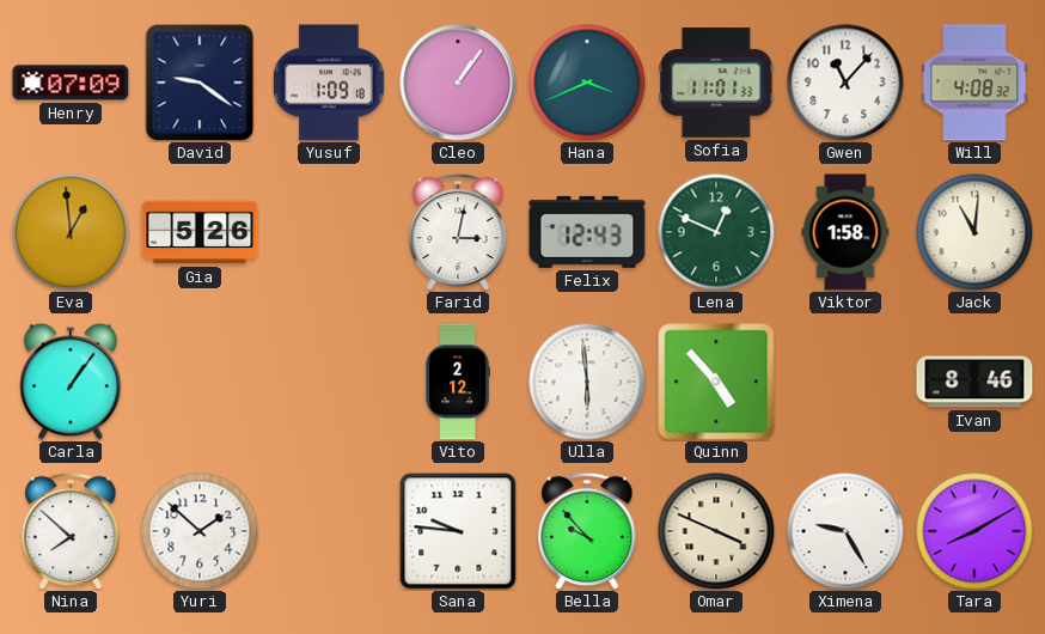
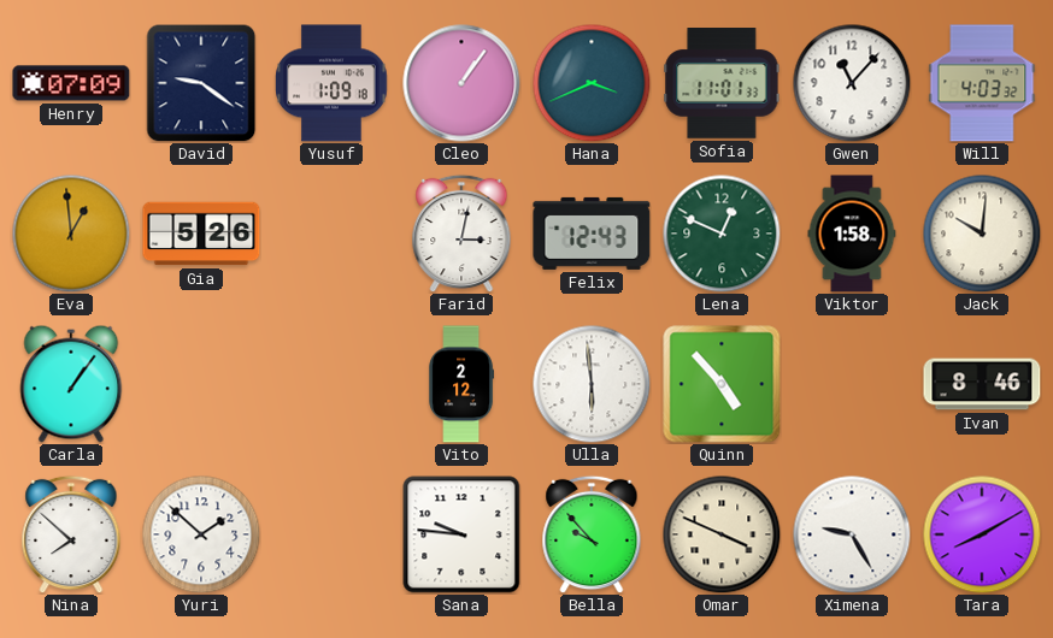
Will: 4:08 -> 4:03 (982, 83)
Jack: 11:01 -> 10:01 (982, 234)
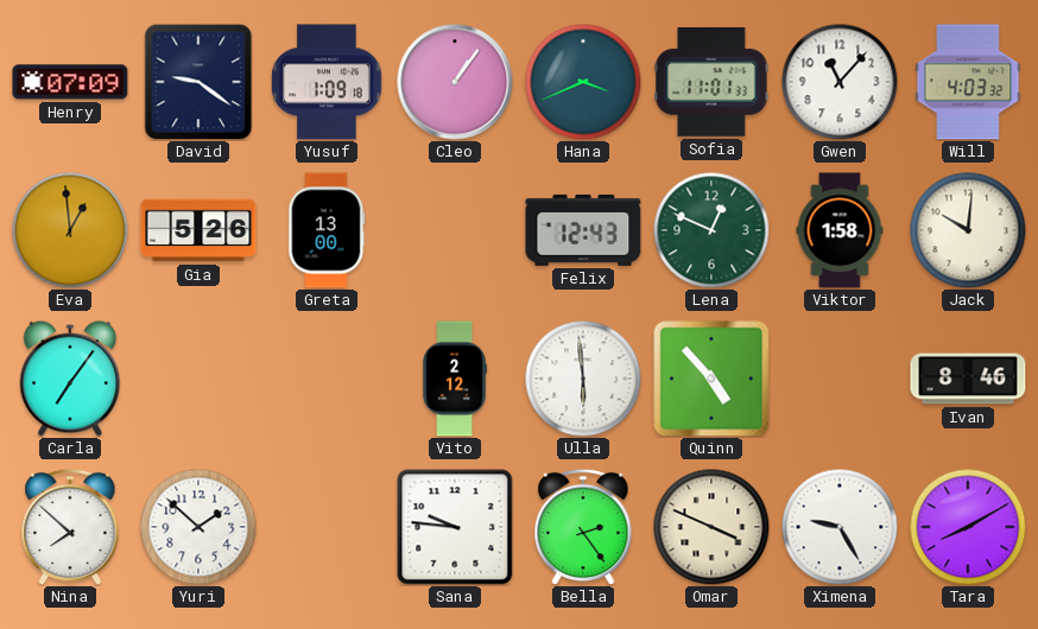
Greta: none -> 13:00 (327, 230)
Farid: 3:02 -> none (461, 234)
Carla: 1:06 -> 7:06 (70, 379)
Bella: 9:53 -> 2:24 (583, 527)
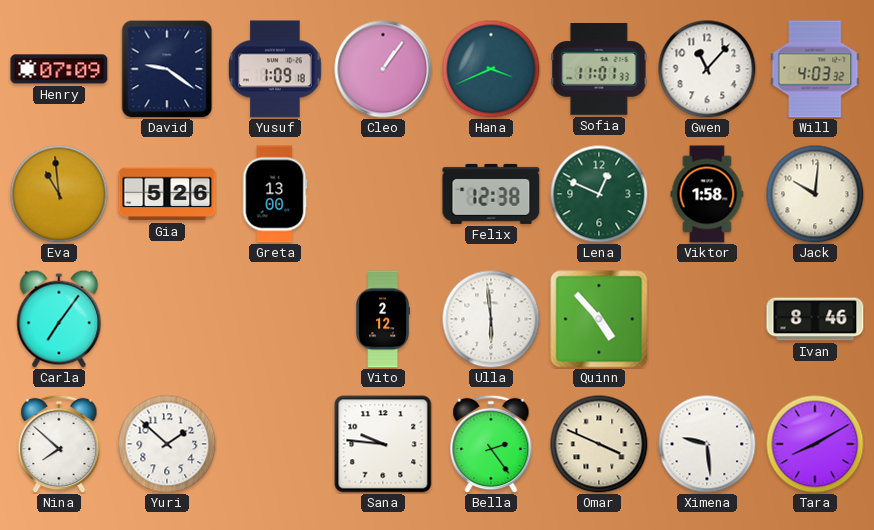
Eva: 12:59 -> 10:59 (59, 194)
Felix: 12:43 -> 12:38 (491, 194)
Ximena: 9:25 -> 9:29 (707, 444)
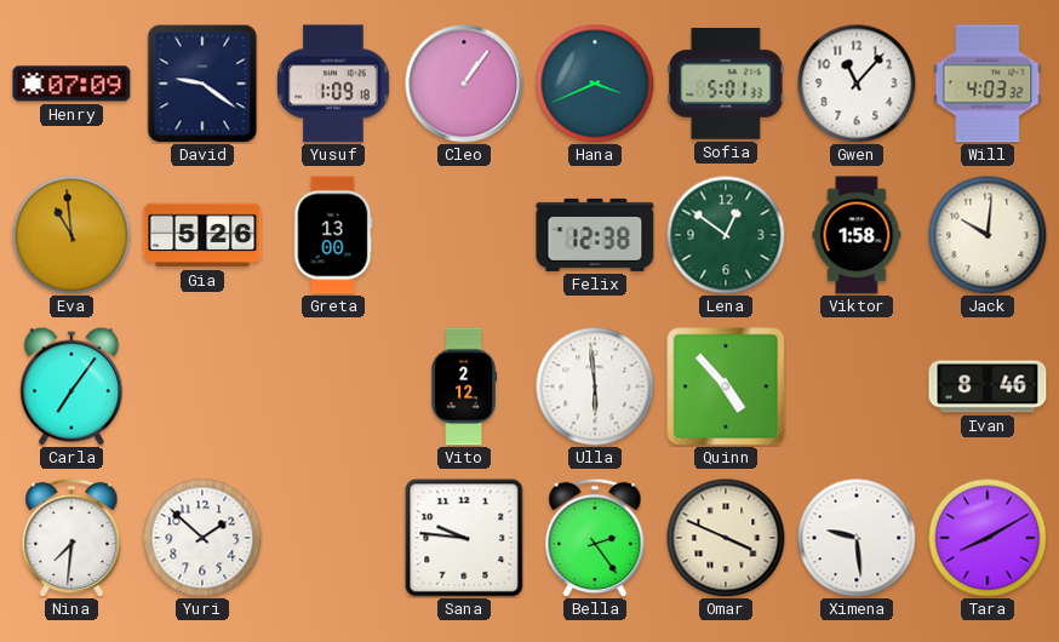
Sofia: 11:01 -> 5:01 (726, 85)
Lena: 12:49 -> 12:51 (726, 235)
Nina: 7:52 -> 7:31 (71, 538)
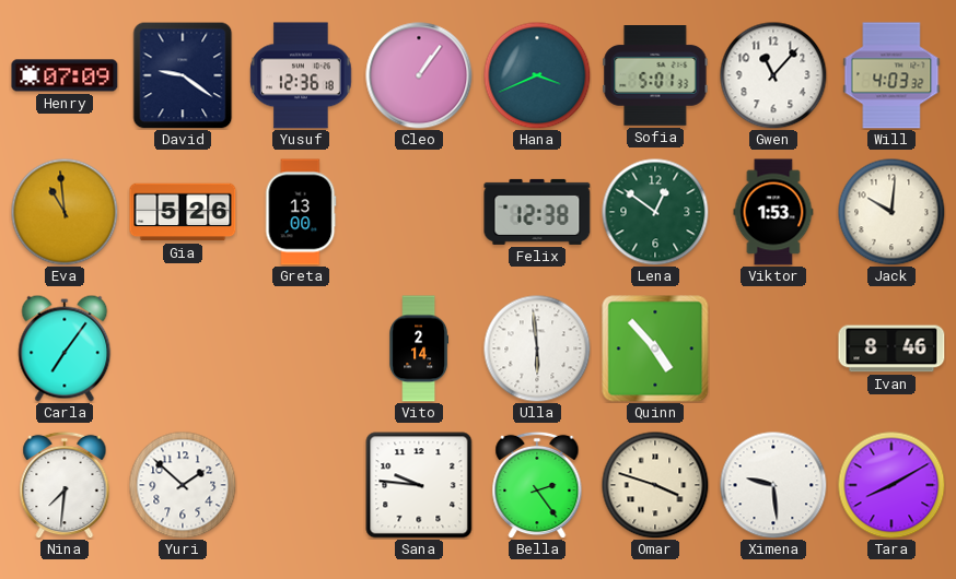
Yusuf: 1:09 -> 12:36 (301, 75)
Viktor: 1:58 -> 1:53 (773, 212)
Vito: 2:12 -> 2:14 (418, 348)
Omar: 3:49 -> 3:48 (655, 485)
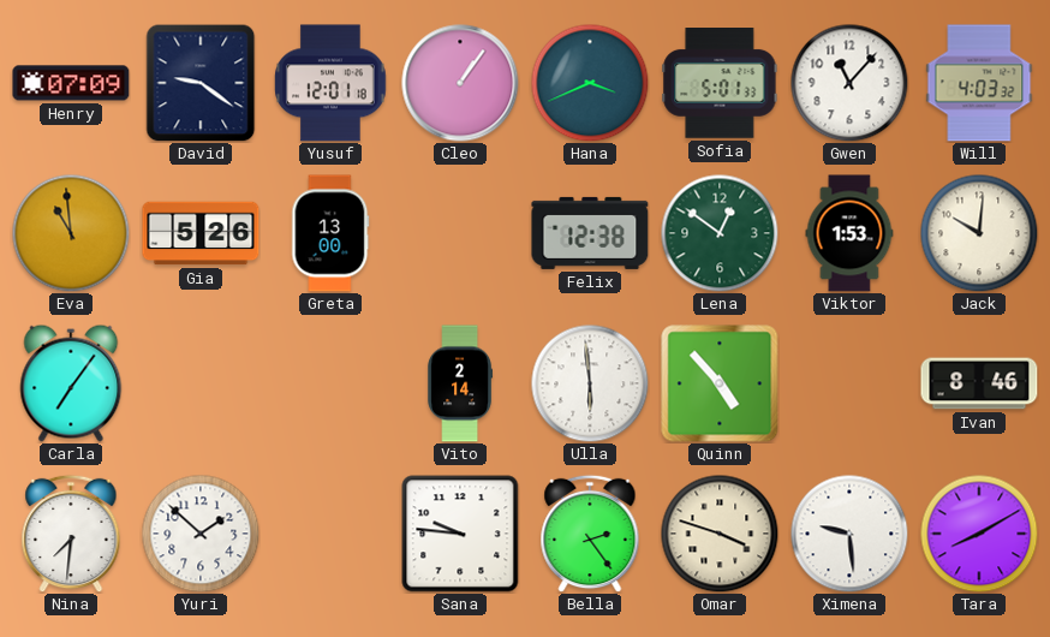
Yusuf: 12:36 -> 12:01 (330, 83)
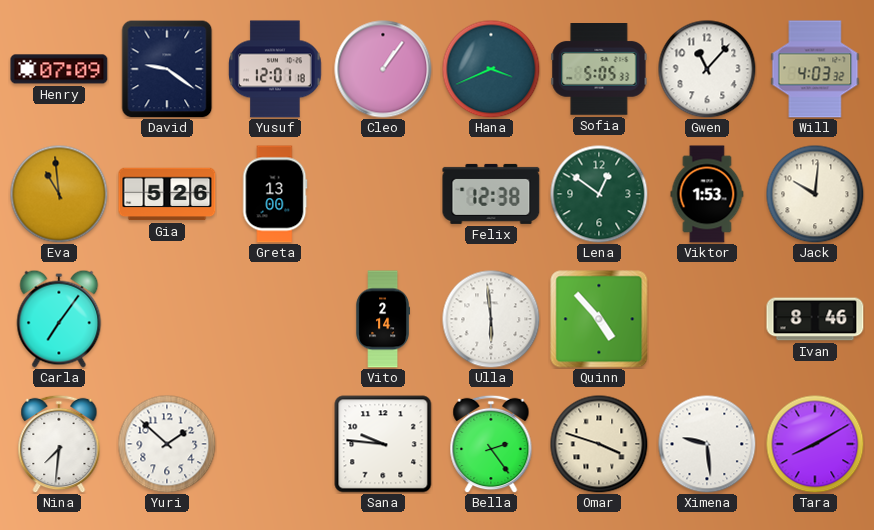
Sofia: 5:01 -> 5:05 (599, 70)
